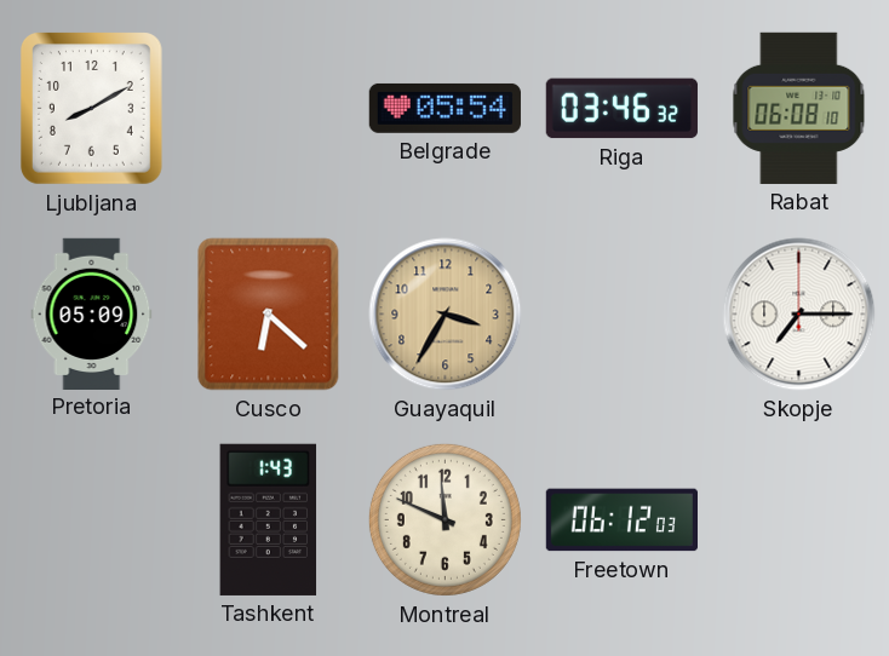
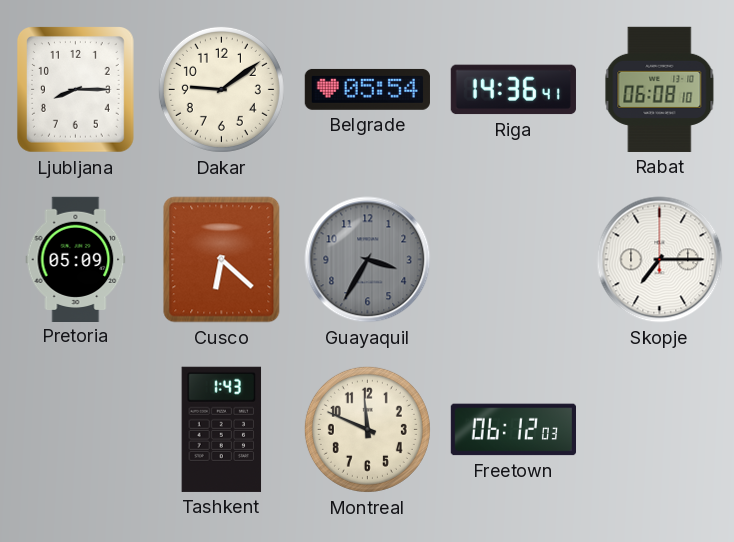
Ljubljana: 8:10 -> 8:15 (76, 90)
Dakar: none -> 9:09 (221, 89)
Riga: 03:46 -> 14:36 (513, 90)
Guayaquil dial: champagne -> grey (368, 260)
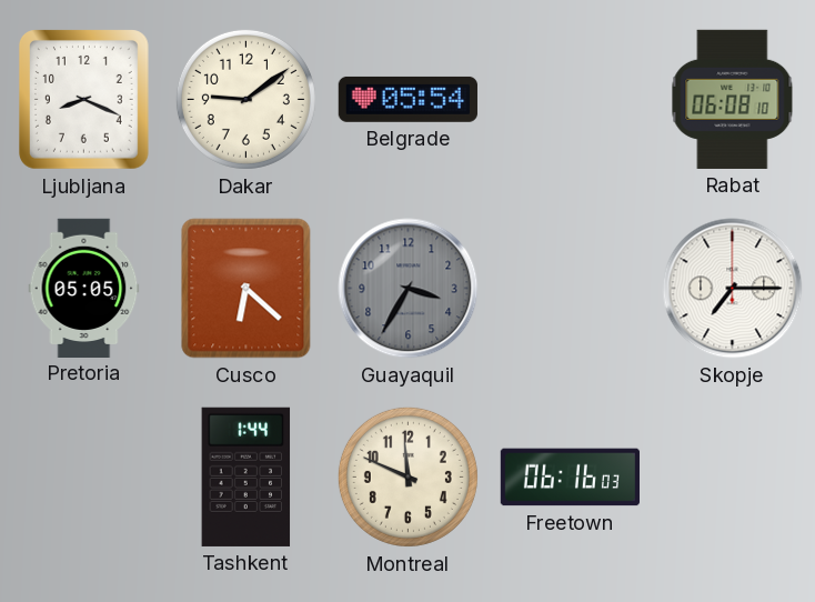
Ljubljana: 8:15 -> 8:19 (84, 100)
Riga: 14:36 -> none (513, 90)
Pretoria: 05:09 -> 05:05 (84, 288)
Tashkent: 1:43 -> 1:44 (246, 476)
Freetown: 06:12 -> 06:16 (570, 478)
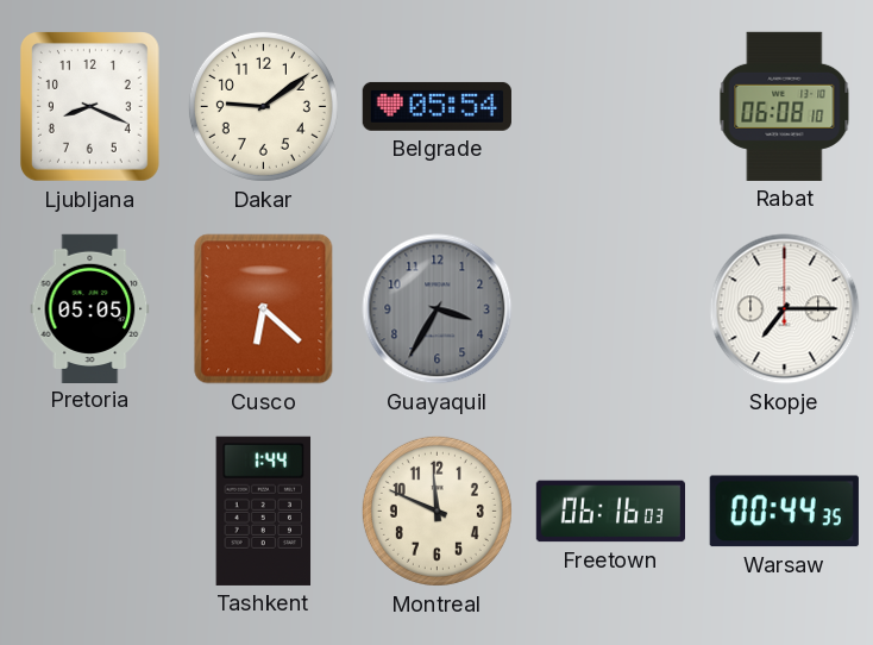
Warsaw: none -> 00:44 (784, 512)
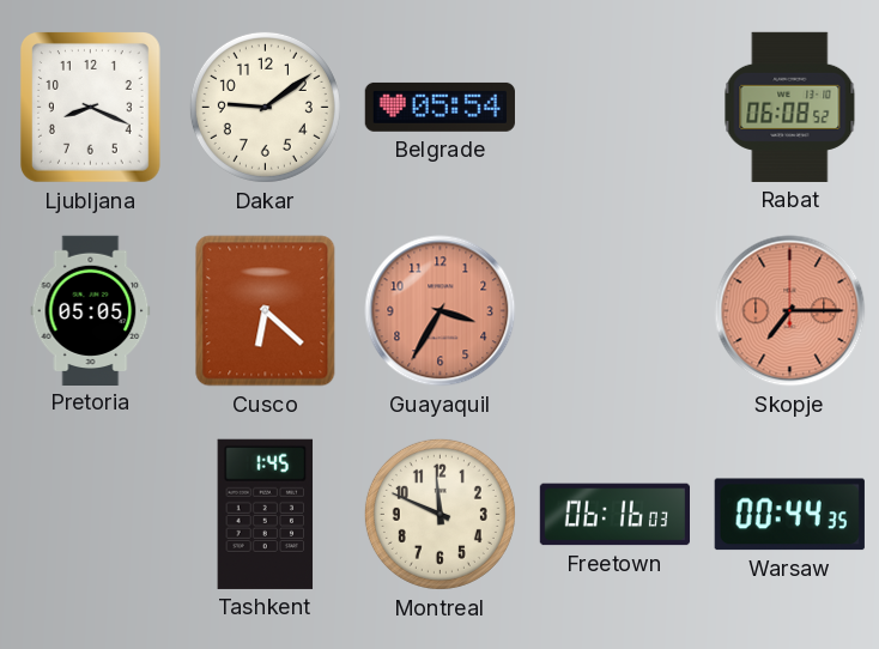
Rabat: 06:08:10 -> 06:08:52 (790, 107)
Guayaquil dial: grey -> salmon (441, 311)
Skopje dial: white -> salmon (790, 311)
Tashkent: 1:44 -> 1:45 (266, 514)
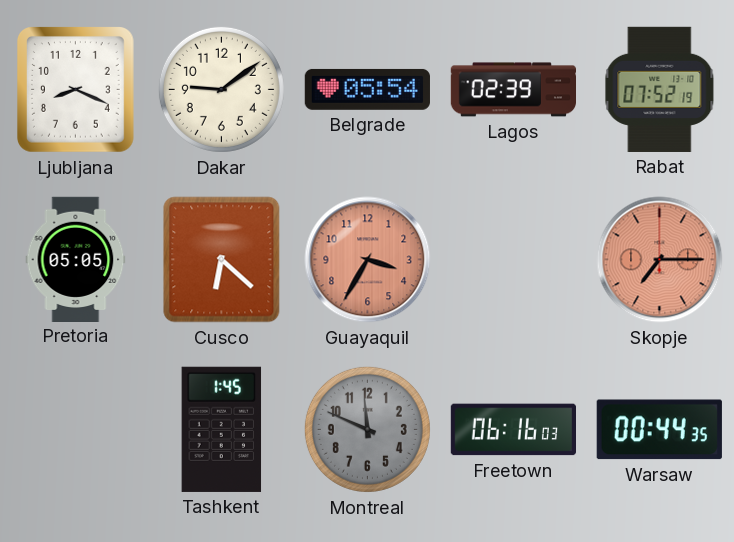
Lagos: none -> 02:39 (513, 90)
Rabat: 06:08 -> 07:52 (660, 89)
Montreal dial: cream -> grey (367, 429)
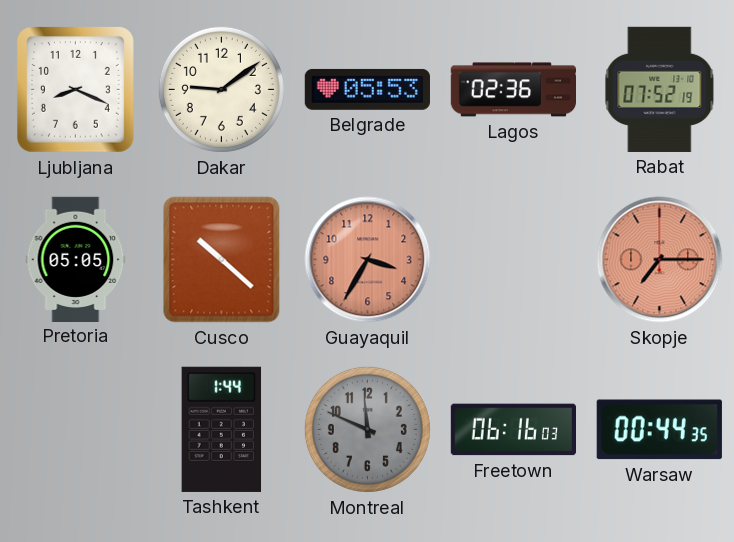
Belgrade: 05:54 -> 05:53 (367, 89)
Lagos: 02:39 -> 02:36 (513, 90)
Cusco: 6:22 -> 10:22 (222, 260)
Tashkent: 1:45 -> 1:44 (222, 429)
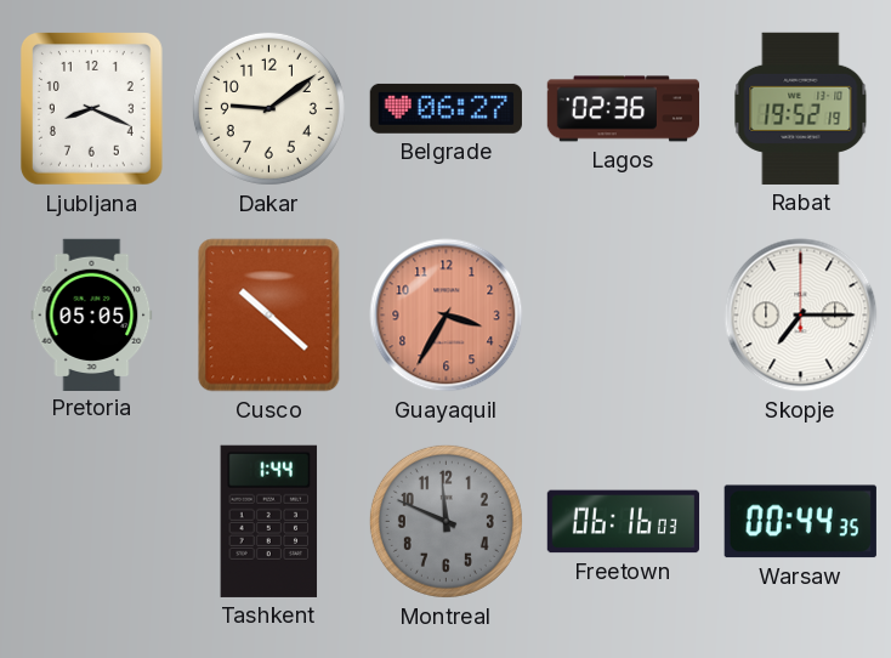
Belgrade: 05:53 -> 06:27 (446, 108)
Rabat: 07:52 -> 19:52 (801, 108)
Skopje dial: salmon -> white (801, 316)
